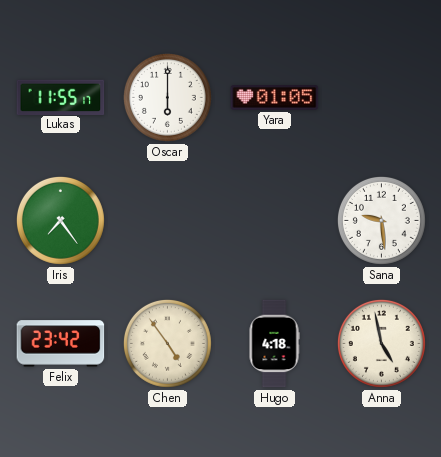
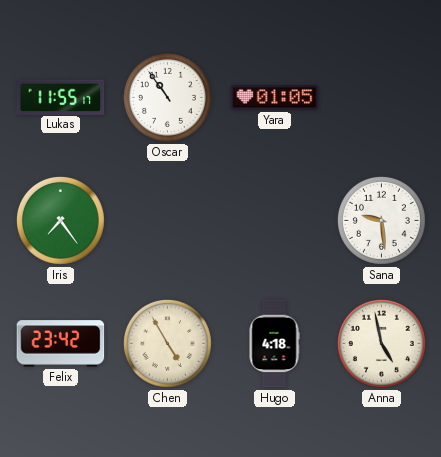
Oscar: 6:00 -> 10:54 (167, 97)
Chen: 4:54 -> 4:55 (167, 343)
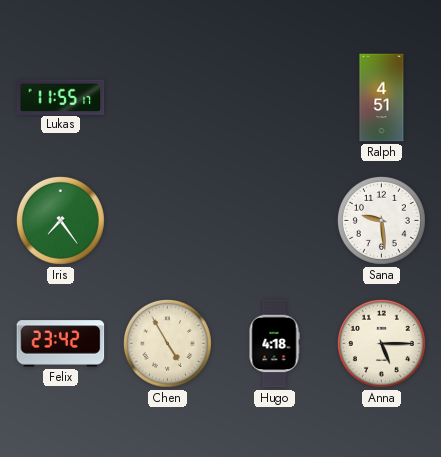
Oscar: 10:54 -> none (167, 97)
Yara: 01:05 -> none (275, 98)
Ralph: none -> 4:51 (382, 98)
Anna: 4:58 -> 5:15 (381, 343)
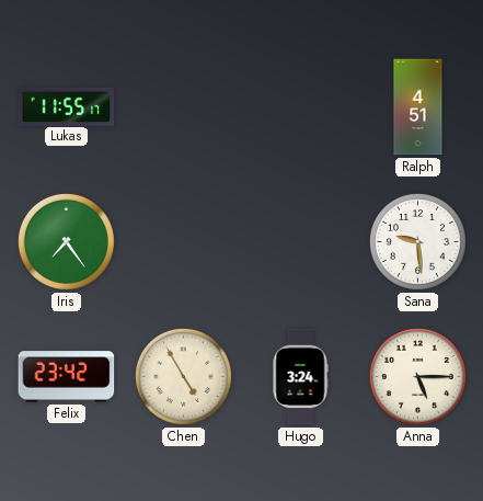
Hugo: 4:18 -> 3:24 (300, 377)
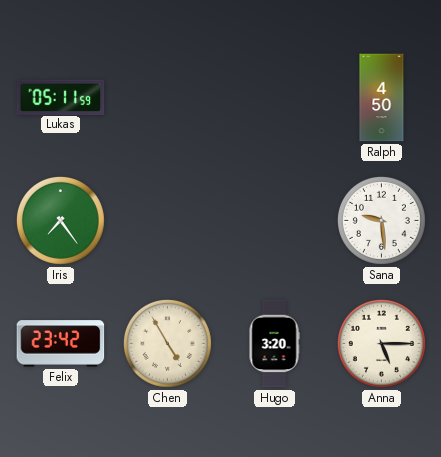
Lukas: 11:55 -> 05:11 (61, 97)
Ralph: 4:51 -> 4:50 (382, 98)
Hugo: 3:24 -> 3:20 (274, 344)
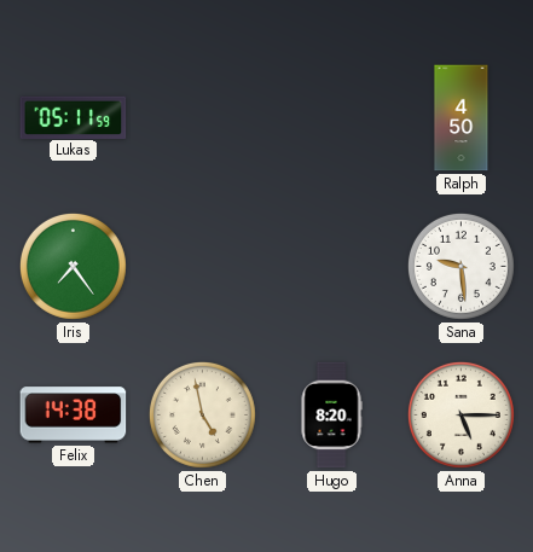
Felix: 23:42 -> 14:38 (74, 416)
Chen: 4:55 -> 4:58 (202, 414)
Hugo: 3:20 -> 8:20 (331, 416)
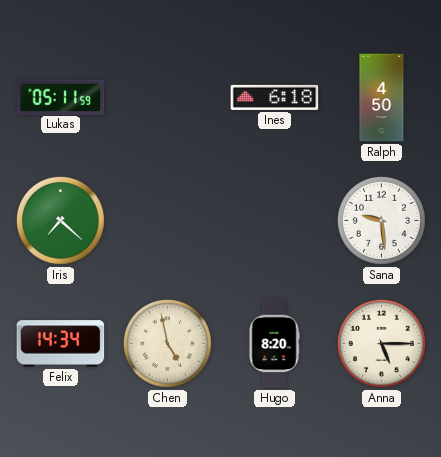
Ines: none -> 6:18 (275, 97)
Iris: 7:24 -> 7:22 (60, 220)
Felix: 14:38 -> 14:34 (61, 344)
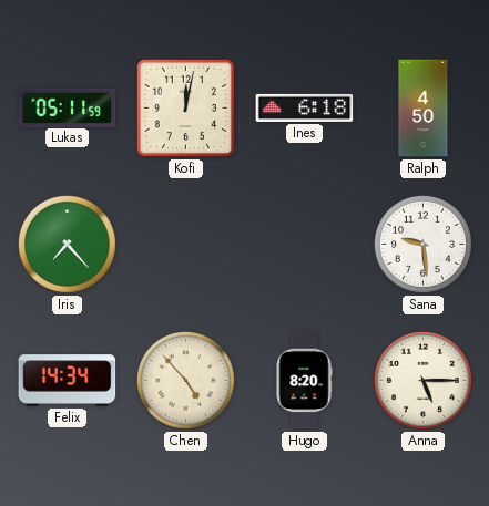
Kofi: none -> 12:02 (185, 107)
Iris: 7:22 -> 7:23 (67, 244)
Chen: 4:58 -> 4:53 (185, 380)
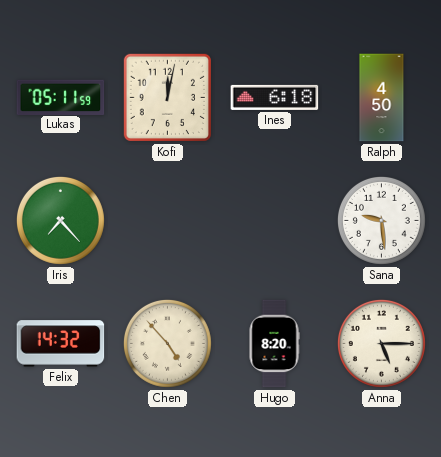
Felix: 14:34 -> 14:32 (61, 344)
